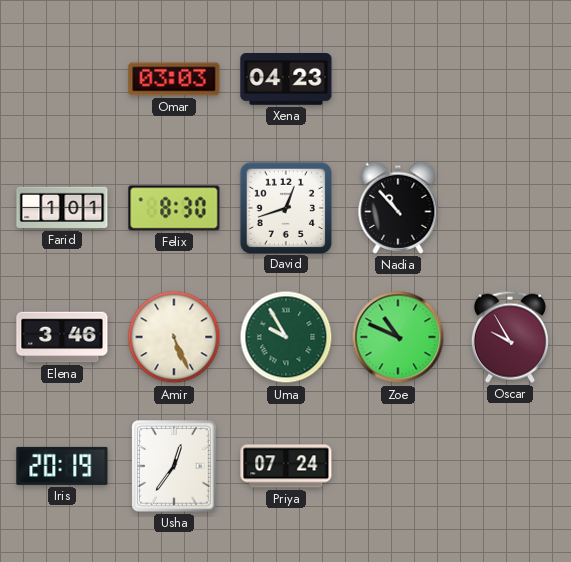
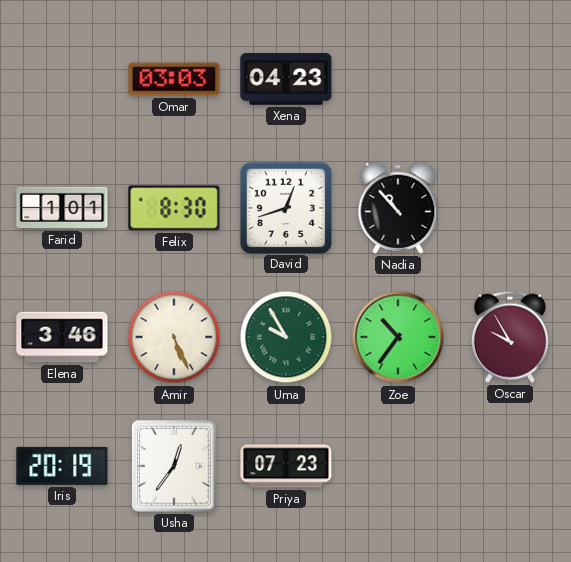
Zoe: 10:49 -> 10:36 (398, 337)
Priya: 07:24 -> 07:23 (286, 466)
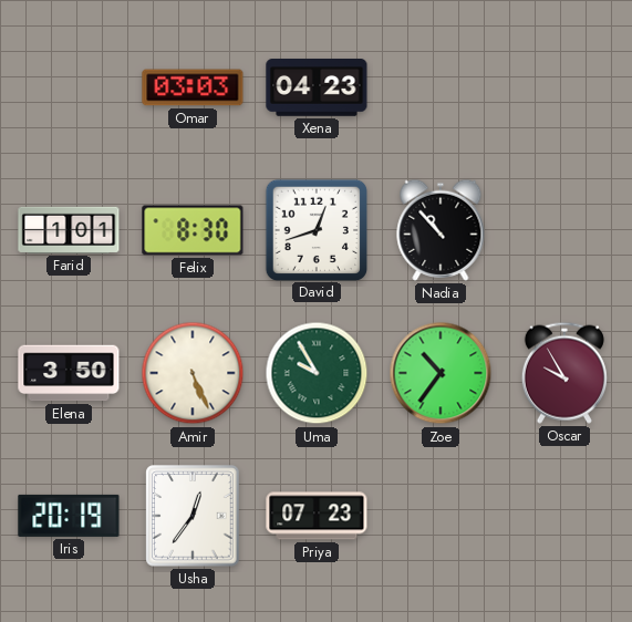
Elena: 3:46 -> 3:50 (69, 373)
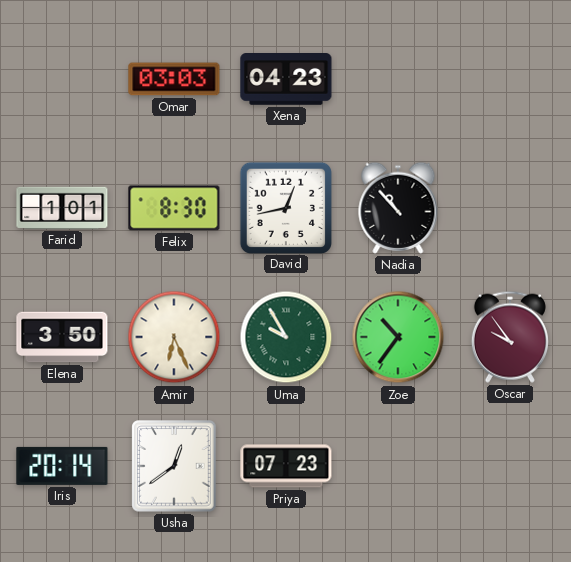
David: 12:42 -> 12:43 (285, 207)
Amir: 5:26 -> 6:26 (174, 337)
Oscar: 9:55 -> 9:54 (510, 337)
Iris: 20:19 -> 20:14 (62, 466)
Usha: 12:36 -> 12:39 (174, 466)
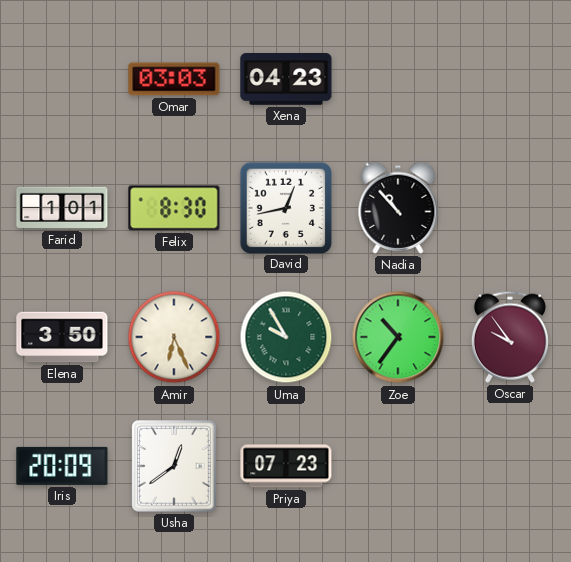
Iris: 20:14 -> 20:09 (62, 466)
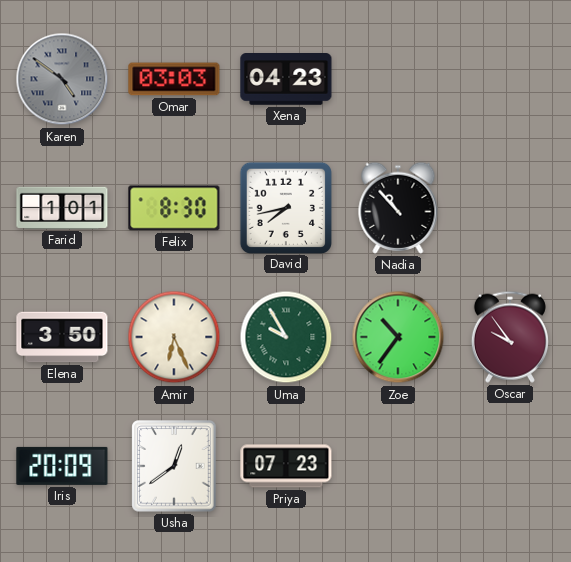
Karen: none -> 4:51 (62, 79)
David: 12:43 -> 7:43 (285, 207)
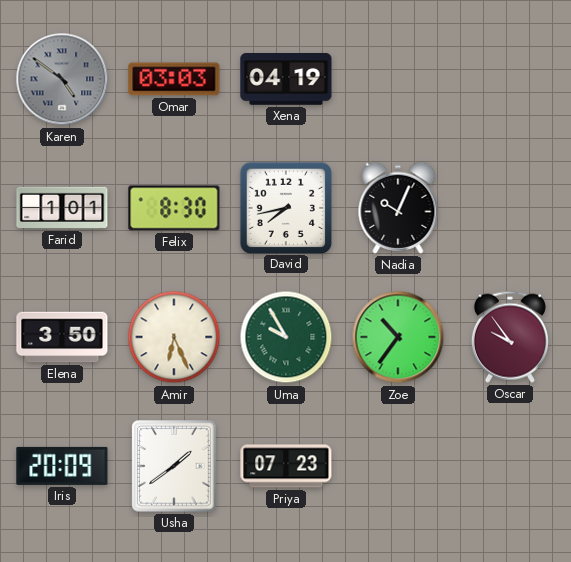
Xena: 04:23 -> 04:19 (286, 80)
Nadia: 10:53 -> 10:04 (398, 208)
Usha: 12:39 -> 1:39 (174, 466)
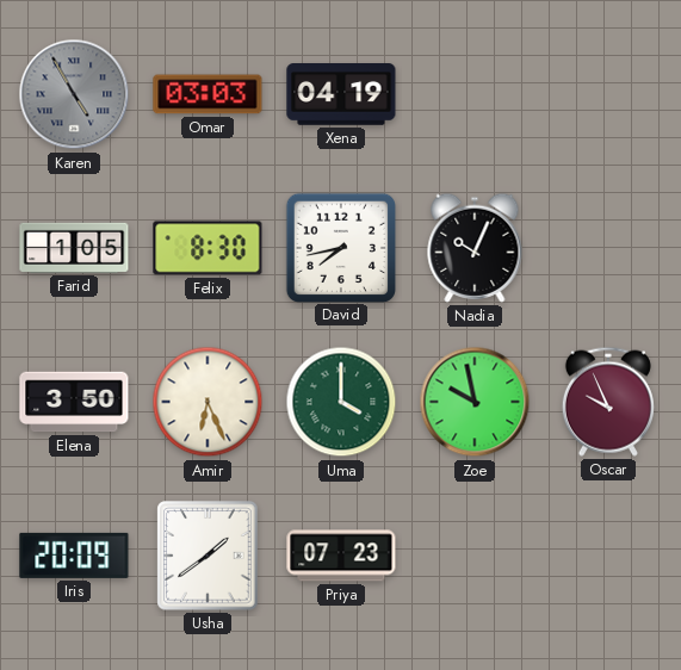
Karen: 4:51 -> 4:55 (74, 94)
Farid: 1:01 -> 1:05 (74, 248)
Uma: 9:55 -> 4:00 (341, 402)
Zoe: 10:36 -> 9:58 (475, 402)
Oscar: 9:54 -> 9:56 (608, 402)
